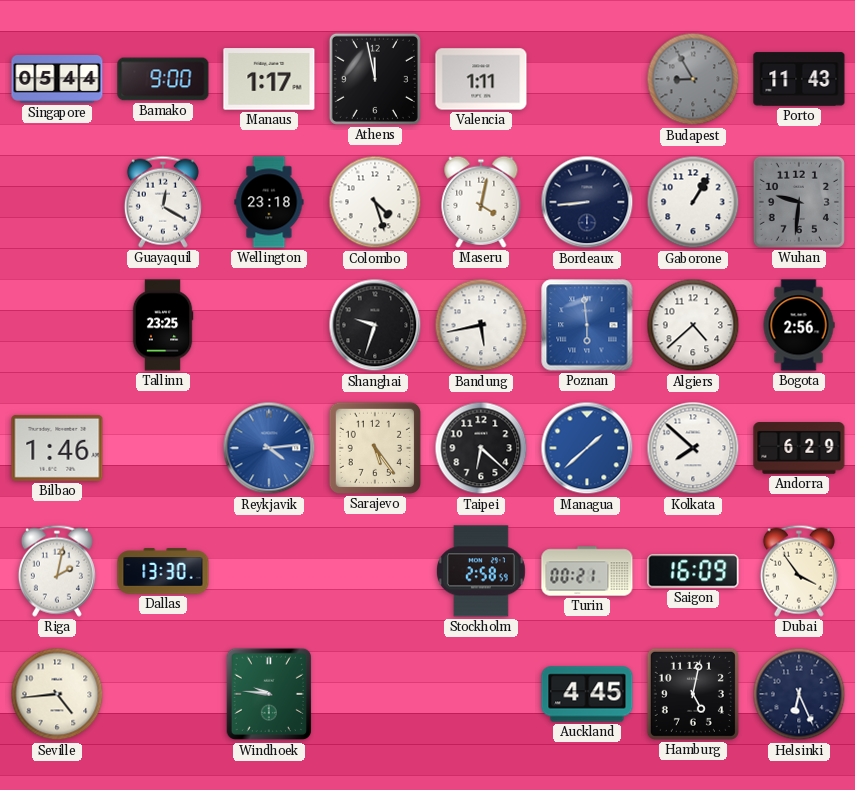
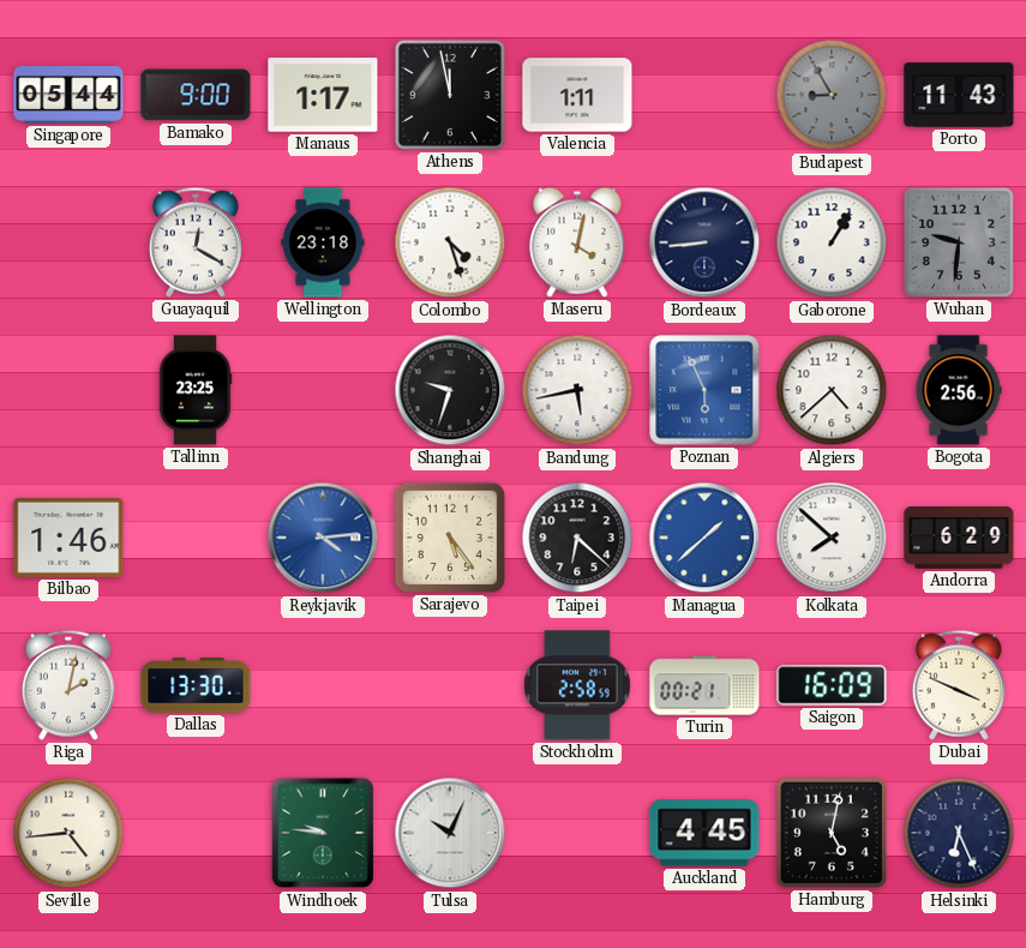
Poznan: 5:59 -> 5:56 (704, 390)
Dubai: 3:54 -> 3:49 (959, 685)
Tulsa: none -> 10:04 (450, 833)
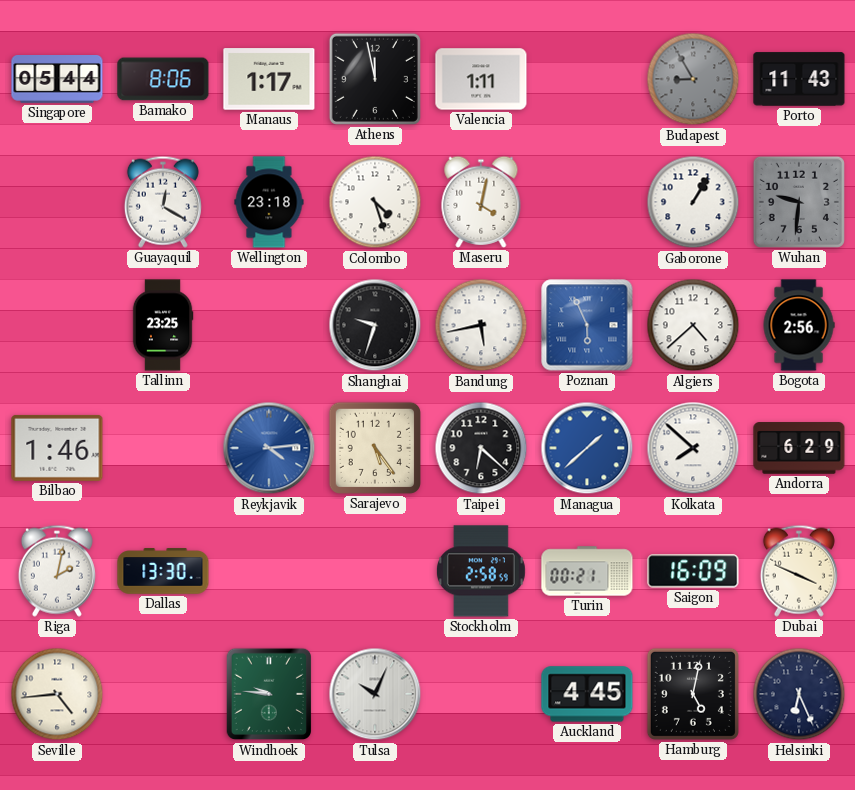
Bamako: 9:00 -> 8:06 (163, 79)
Bordeaux: 8:44 -> none (704, 242)
